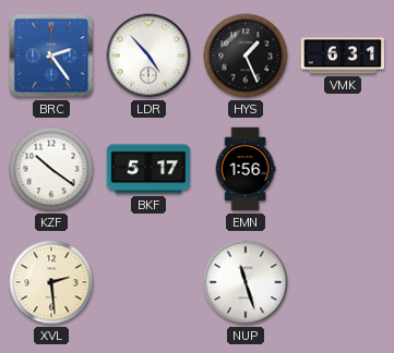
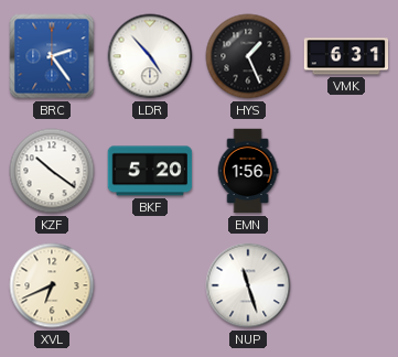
BKF: 5:17 -> 5:20 (150, 171)
XVL: 2:29 -> 6:41 (52, 285)
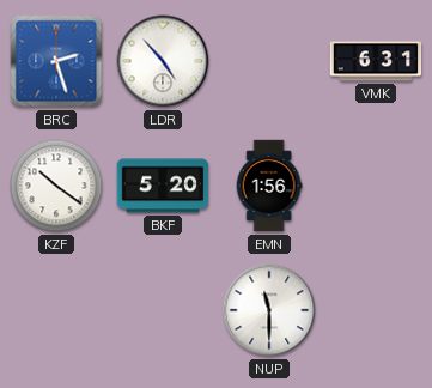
BRC: 2:24 -> 2:27 (56, 61)
HYS: 1:26 -> none (248, 56)
XVL: 6:41 -> none (52, 285)
NUP: 11:27 -> 11:30 (269, 310)
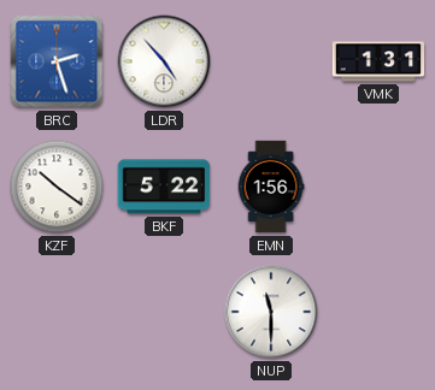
VMK: 6:31 -> 1:31 (378, 61)
BKF: 5:20 -> 5:22 (164, 187)
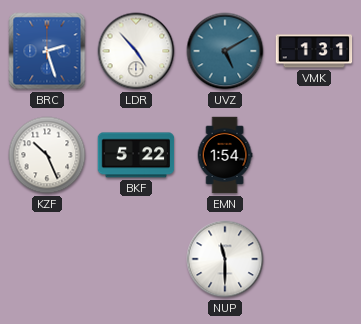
UVZ: none -> 5:10 (225, 51)
KZF: 10:21 -> 10:26 (47, 155)
EMN: 1:56 -> 1:54 (225, 155)
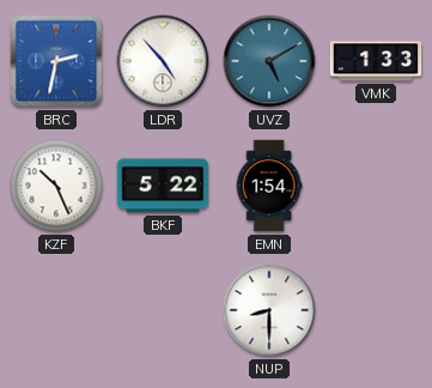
BRC: 2:27 -> 2:32 (56, 61)
VMK: 1:31 -> 1:33 (376, 61)
NUP: 11:30 -> 8:30 (269, 310)
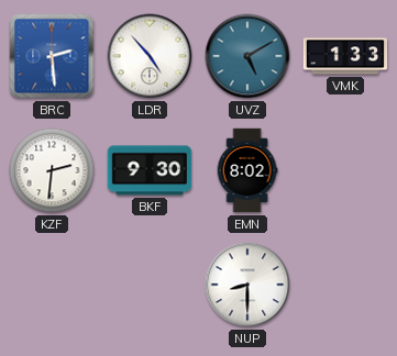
BRC: 2:32 -> 2:29 (52, 56)
KZF: 10:26 -> 2:31 (52, 170)
BKF: 5:22 -> 9:30 (150, 170)
EMN: 1:54 -> 8:02 (247, 170)
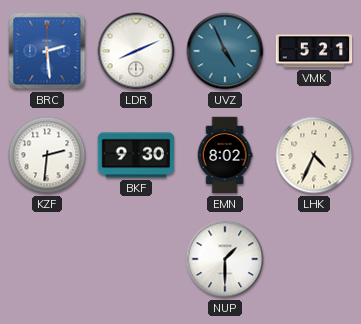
LDR: 4:53 -> 8:11 (136, 51)
UVZ: 5:10 -> 4:56 (225, 51)
VMK: 1:33 -> 5:21 (314, 51)
LHK: none -> 4:34 (314, 155)
NUP: 8:30 -> 1:30 (225, 259)
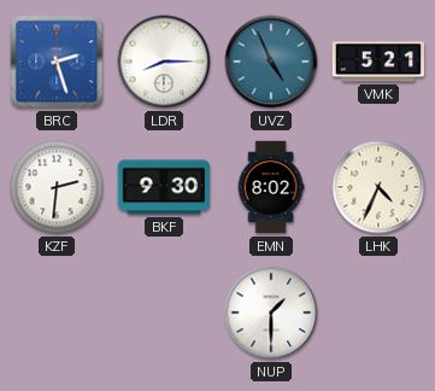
BRC: 2:29 -> 2:27 (57, 62)
LDR: 8:11 -> 8:15 (164, 62)
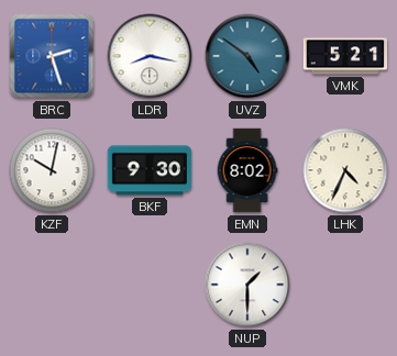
LDR: 8:15 -> 8:17 (150, 56)
UVZ: 4:56 -> 4:51 (247, 56)
KZF: 2:31 -> 10:02 (52, 170)
